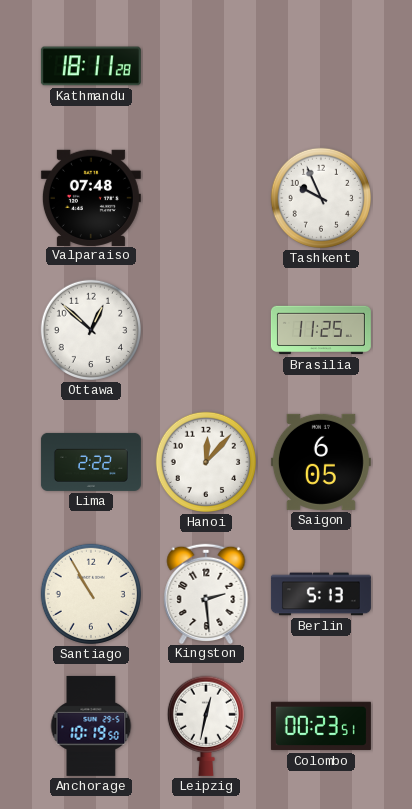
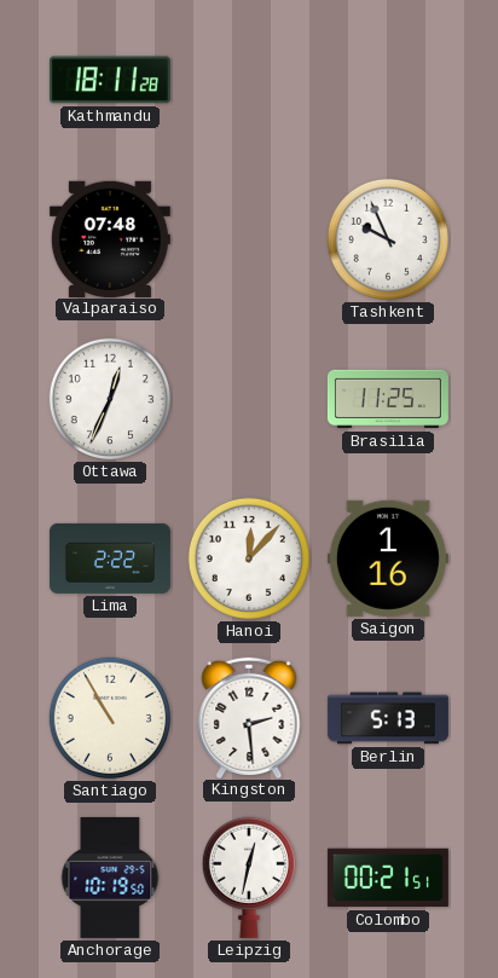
Ottawa: 12:52 -> 12:34 (110, 399)
Saigon: 6:05 -> 1:16 (388, 559)
Colombo: 00:23 -> 00:21 (388, 878)
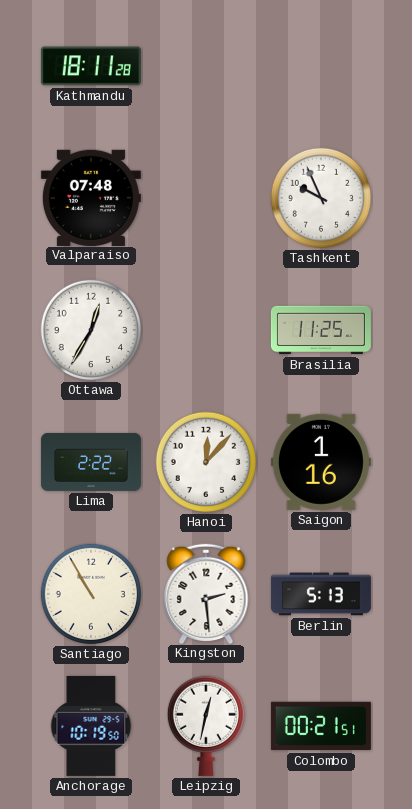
Ottawa: 12:34 -> 12:35 (91, 330)
